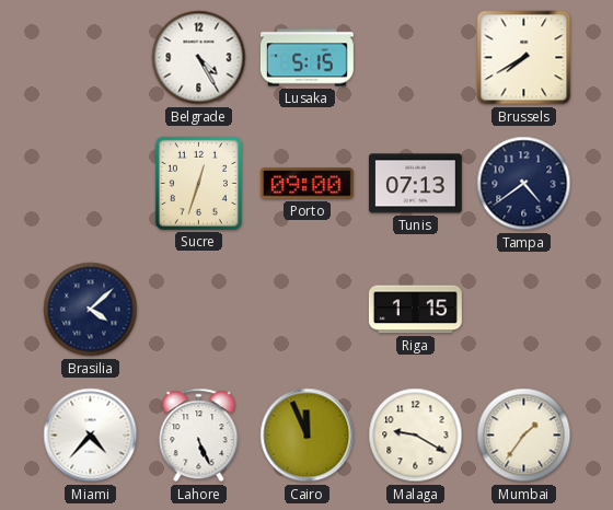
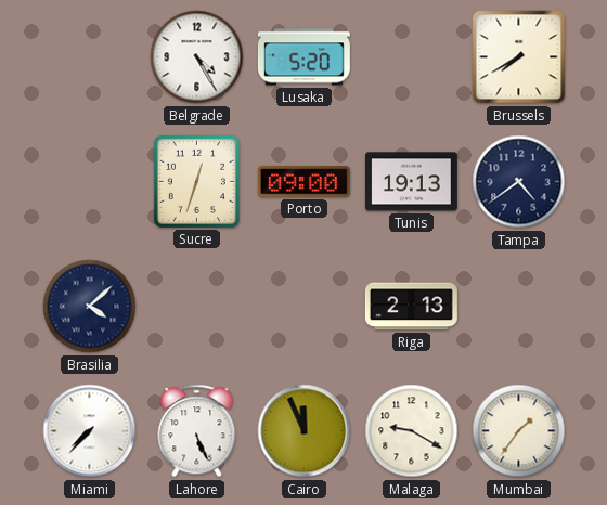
Lusaka: 5:15 -> 5:20 (303, 57)
Tunis: 07:13 -> 19:13 (411, 182)
Riga: 1:15 -> 2:13 (411, 307)
Miami: 4:37 -> 7:37 (90, 431)
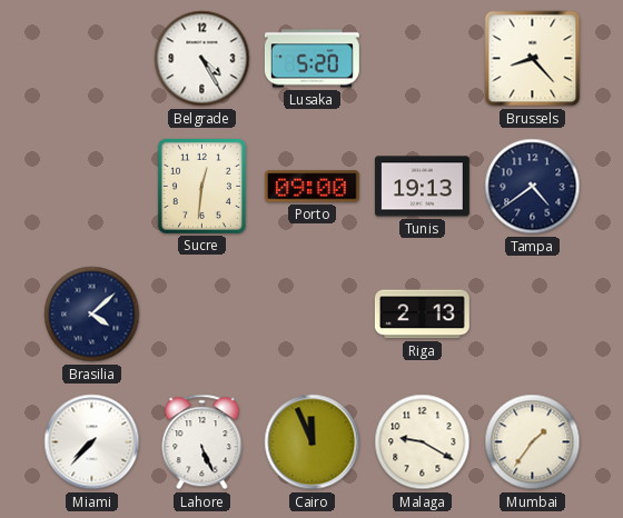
Brussels: 7:40 -> 8:23 (533, 59)
Sucre: 12:33 -> 12:31 (201, 186)
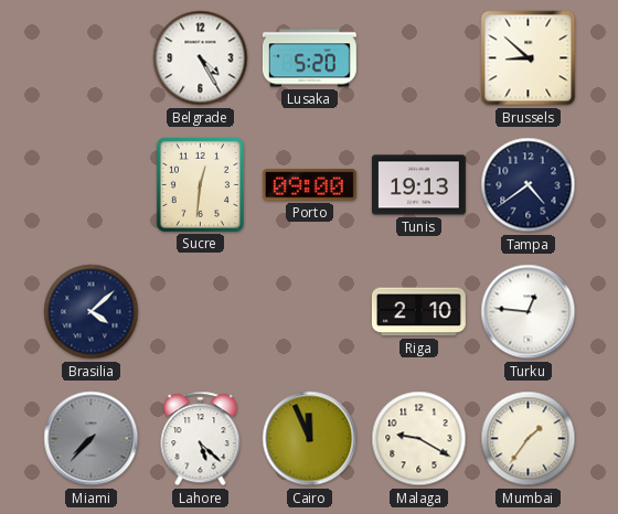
Brussels: 8:23 -> 8:52 (529, 58)
Riga: 2:13 -> 2:10 (418, 312)
Turku: none -> 12:46 (529, 312)
Miami dial: white -> grey (92, 439)
Lahore: 5:26 -> 5:22 (201, 439)
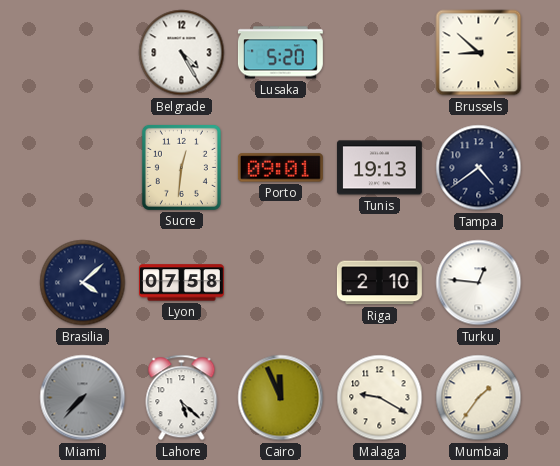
Porto: 09:00 -> 09:01 (280, 168)
Lyon: none -> 07:58 (181, 283)
